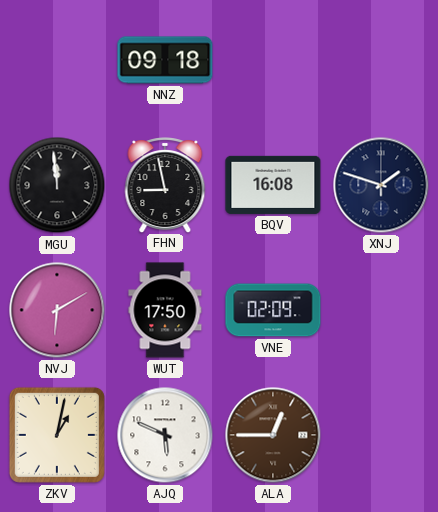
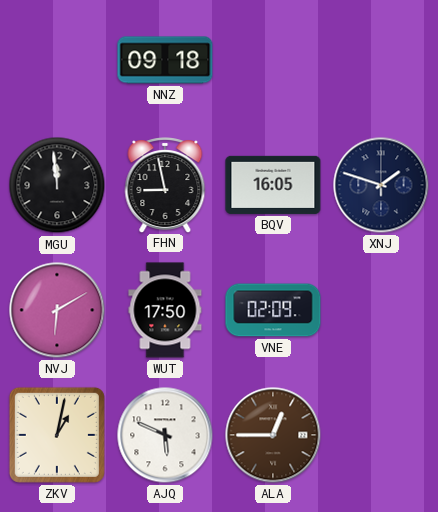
BQV: 16:08 -> 16:05 (273, 185)
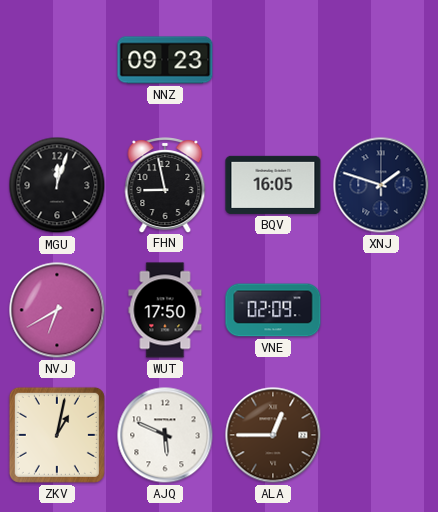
NNZ: 09:18 -> 09:23 (165, 60)
MGU: 11:59 -> 12:03 (57, 185)
NVJ: 6:10 -> 6:40 (57, 310)
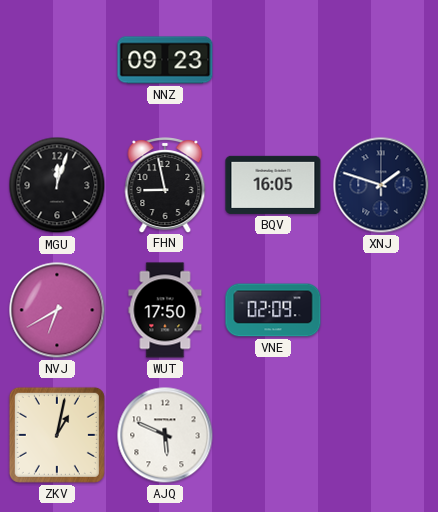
ALA: 12:45 -> none (273, 435)
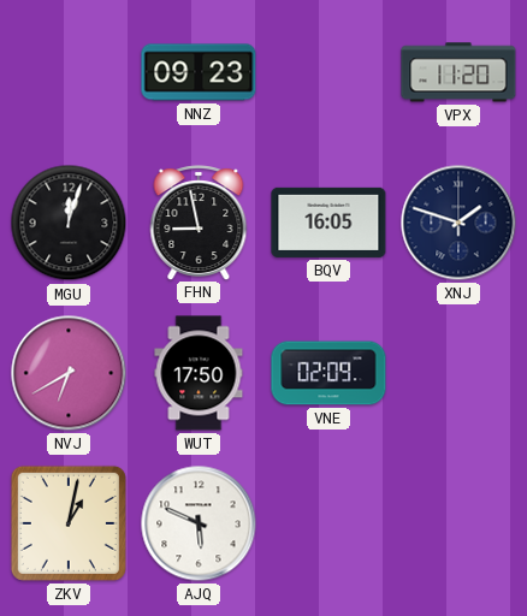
VPX: none -> 11:20 (458, 72)
